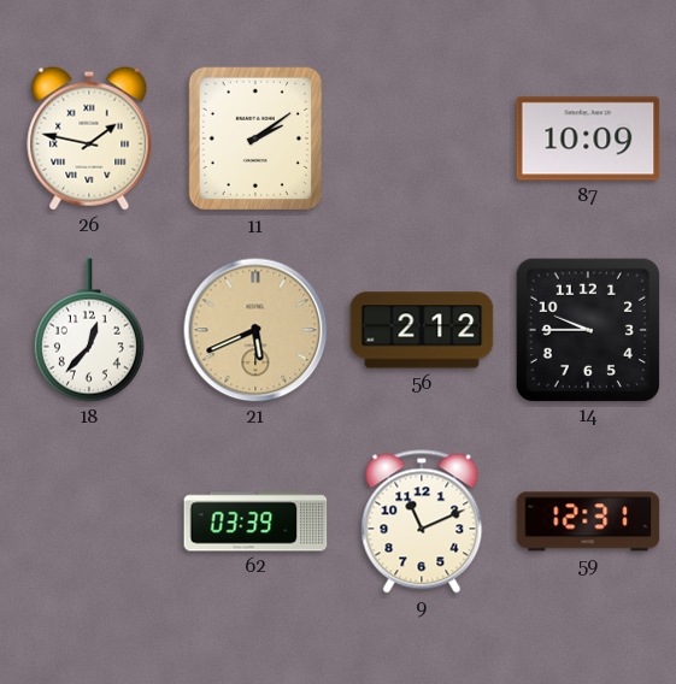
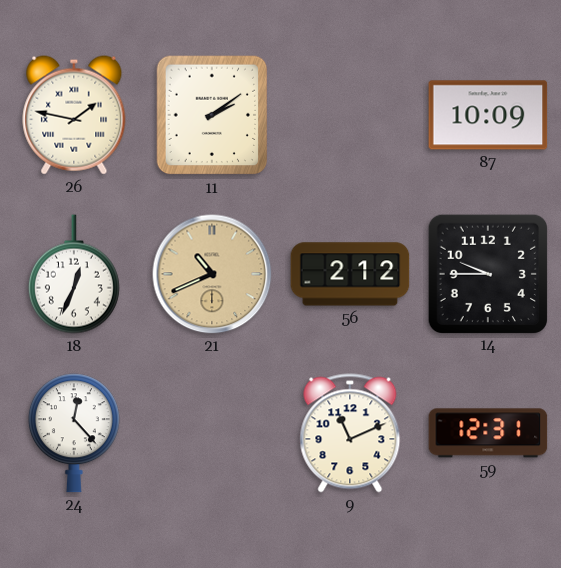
18: 12:37 -> 12:34 (74, 274)
21: 5:41 -> 10:41 (212, 274)
24: none -> 12:23 (74, 433)
62: 03:39 -> none (255, 521)
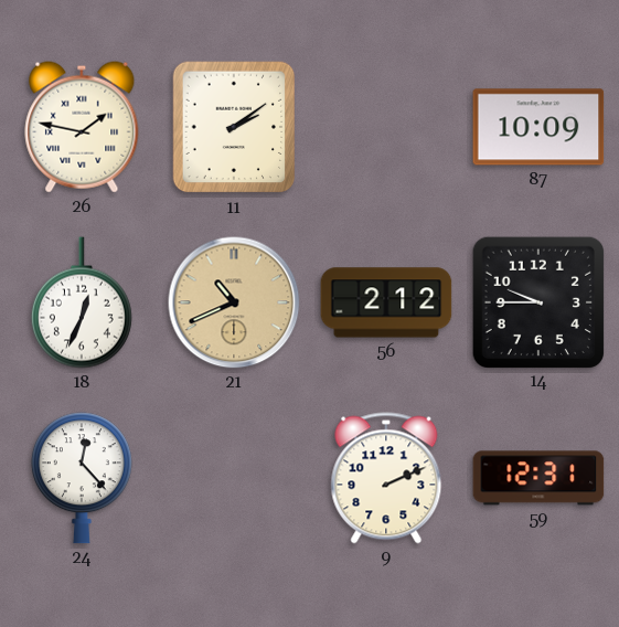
9: 11:11 -> 2:11 (386, 478)
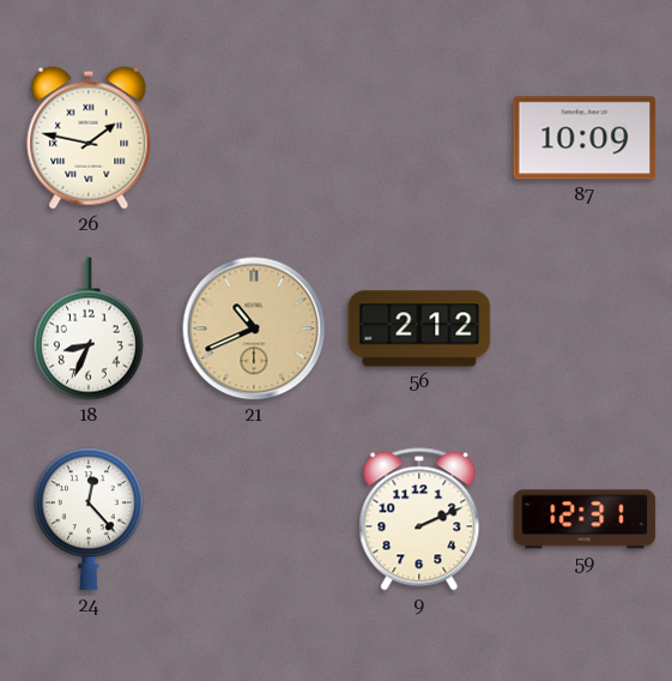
11: 2:09 -> none (234, 127)
18: 12:34 -> 8:34 (89, 329)
14: 9:45 -> none (537, 301)
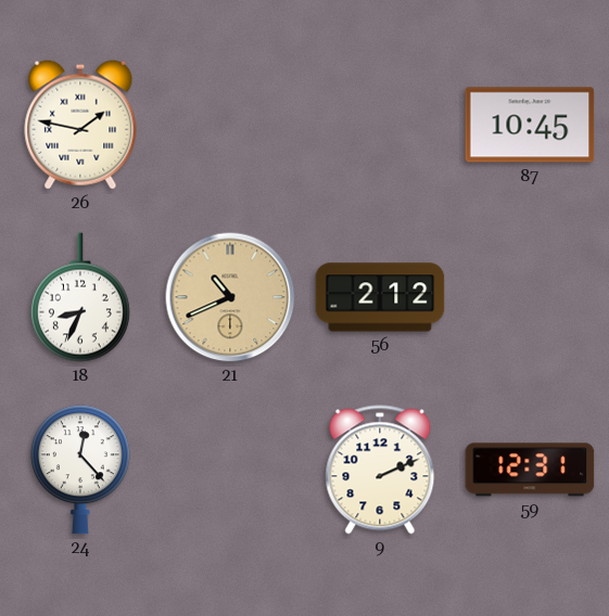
87: 10:09 -> 10:45 (530, 125)
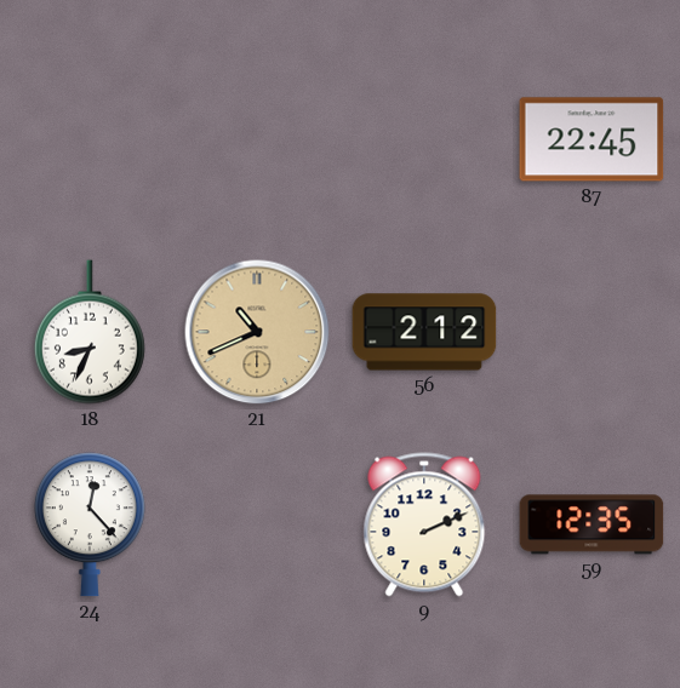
26: 1:47 -> none (80, 125)
87: 10:45 -> 22:45 (592, 139)
59: 12:31 -> 12:35 (592, 524)
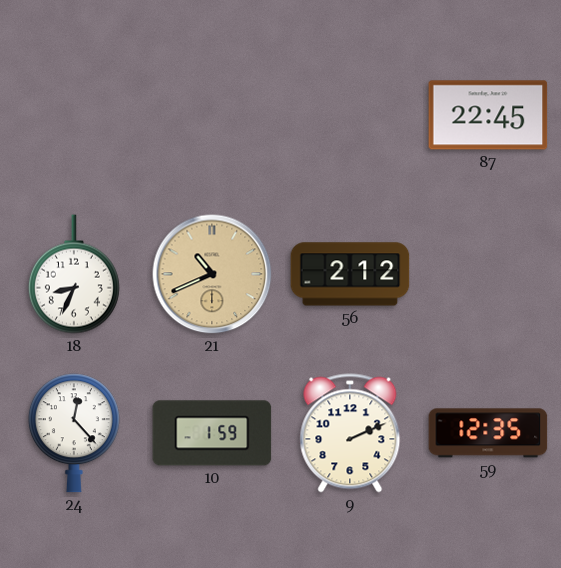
10: none -> 1:59 (212, 433)
